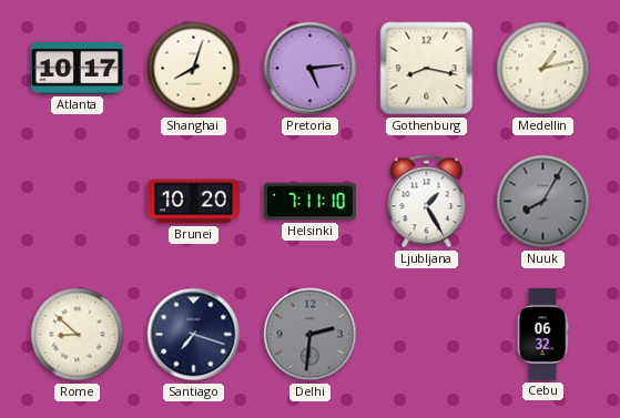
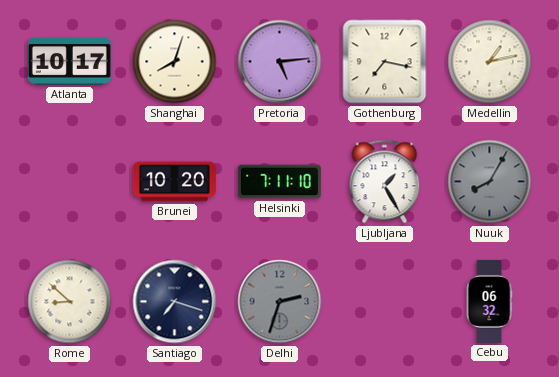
Gothenburg: 8:17 -> 7:17 (385, 62)
Delhi: 2:31 -> 2:33 (280, 302)
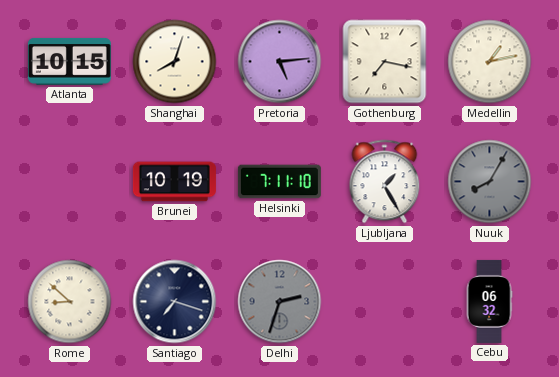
Atlanta: 10:17 -> 10:15 (69, 61)
Brunei: 10:20 -> 10:19 (174, 182)
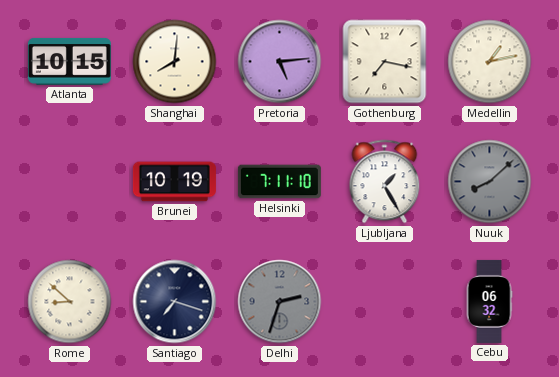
Shanghai: 8:03 -> 8:01 (175, 62)
Nuuk: 8:05 -> 8:08 (490, 182)
